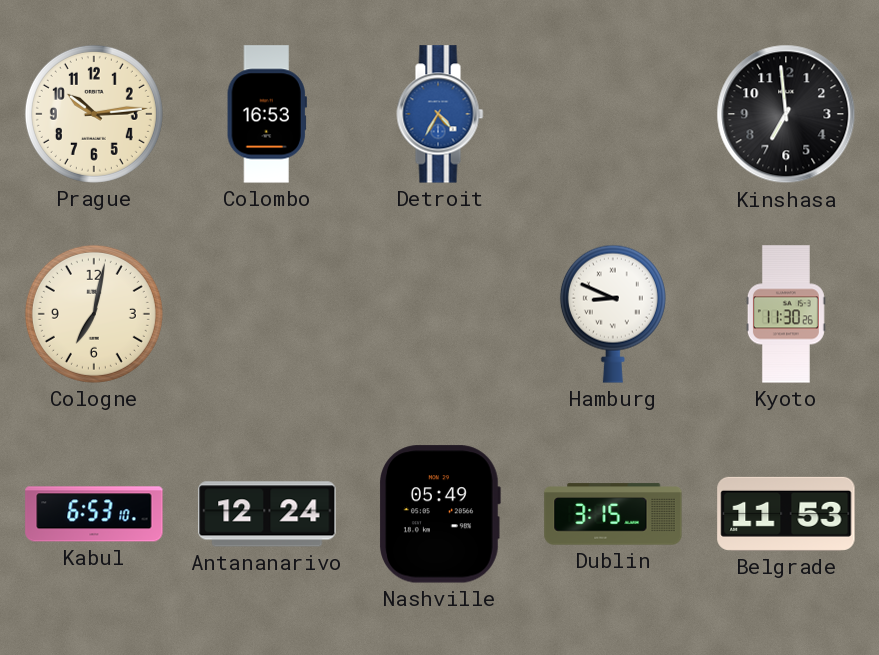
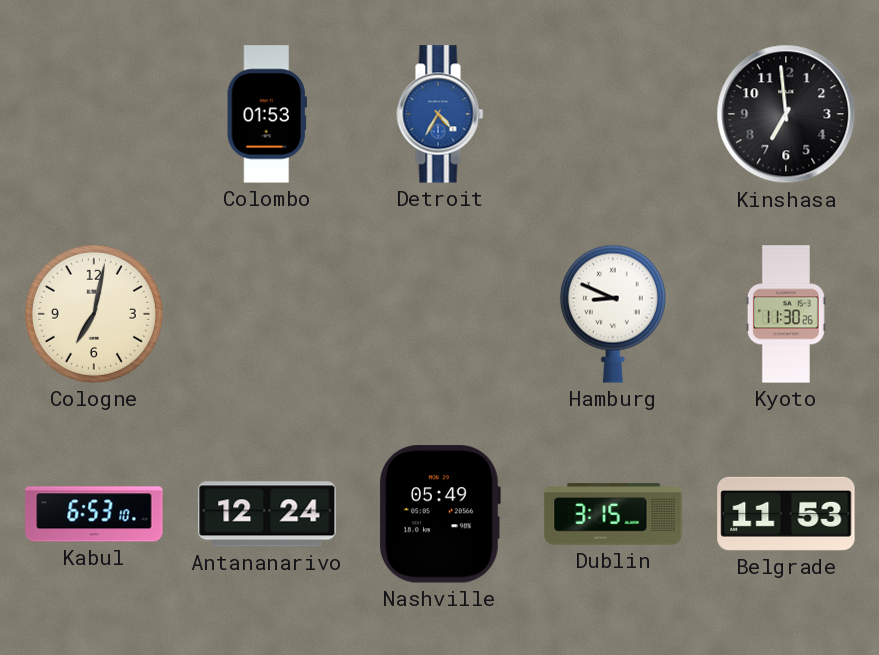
Prague: 10:14 -> none (94, 114)
Colombo: 16:53 -> 01:53 (267, 114)
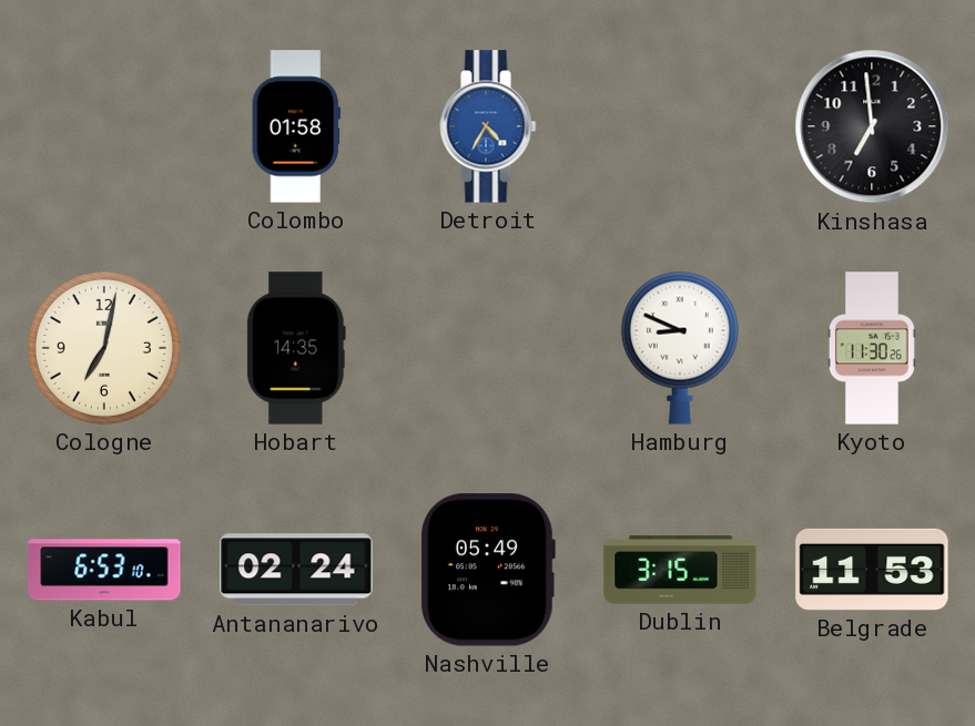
Colombo: 01:53 -> 01:58 (296, 126)
Hobart: none -> 14:35 (296, 348)
Antananarivo: 12:24 -> 02:24 (296, 570)
